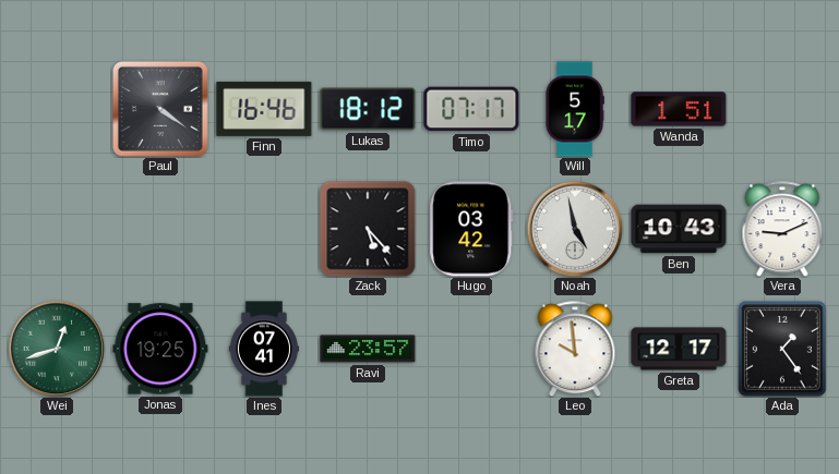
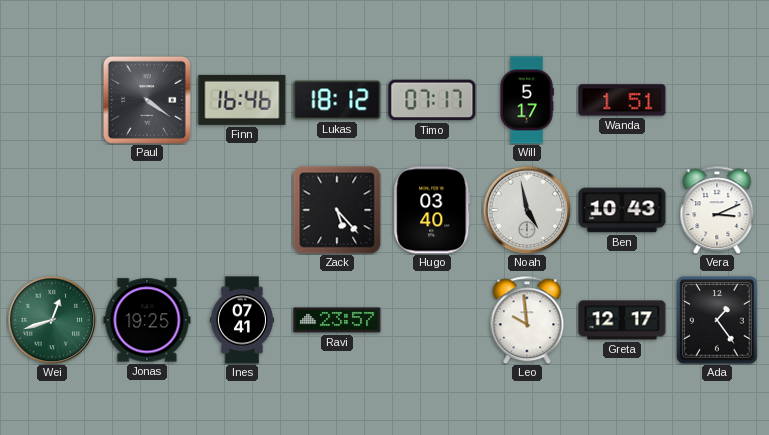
Hugo: 03:42 -> 03:40 (432, 210)
Vera: 9:11 -> 3:11 (717, 210)
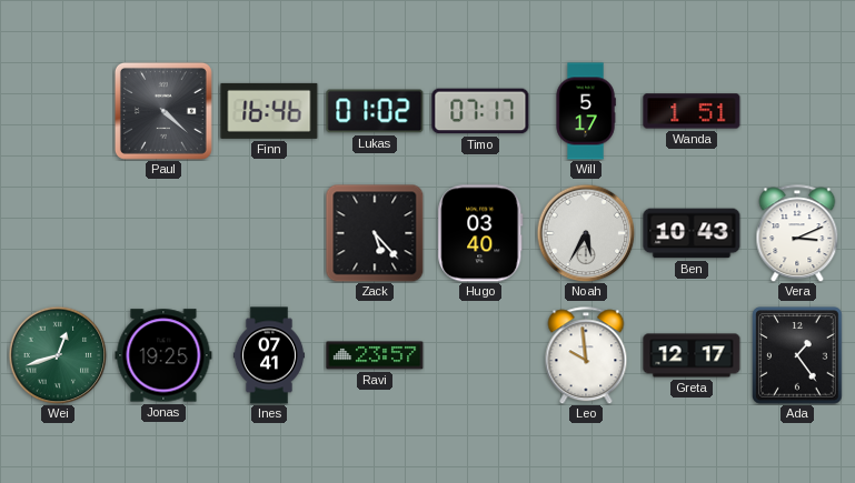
Paul: 4:21 -> 4:22 (163, 111)
Lukas: 18:12 -> 01:02 (375, 111)
Noah: 4:58 -> 5:35 (586, 233)
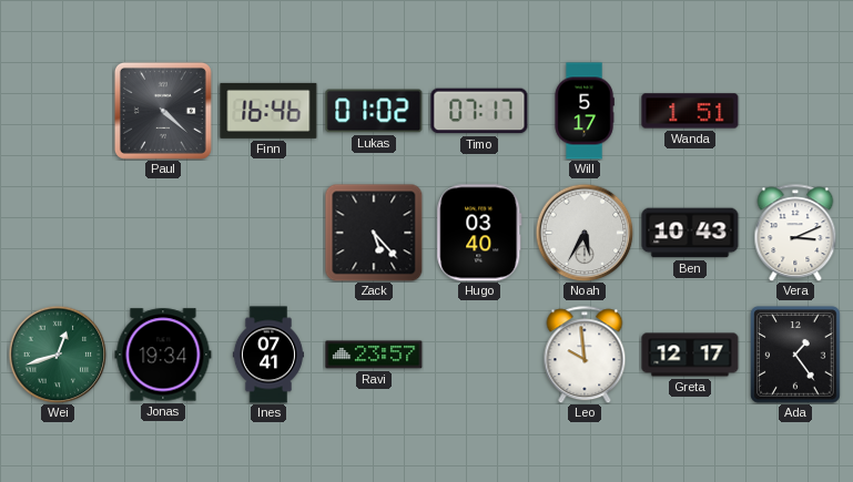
Jonas: 19:25 -> 19:34 (163, 355)
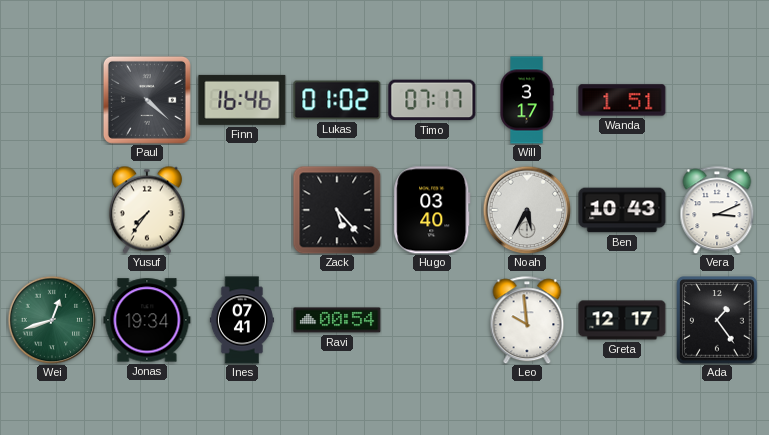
Will: 5:17 -> 3:17 (527, 100)
Yusuf: none -> 7:36 (147, 210)
Ravi: 23:57 -> 00:54 (337, 320)
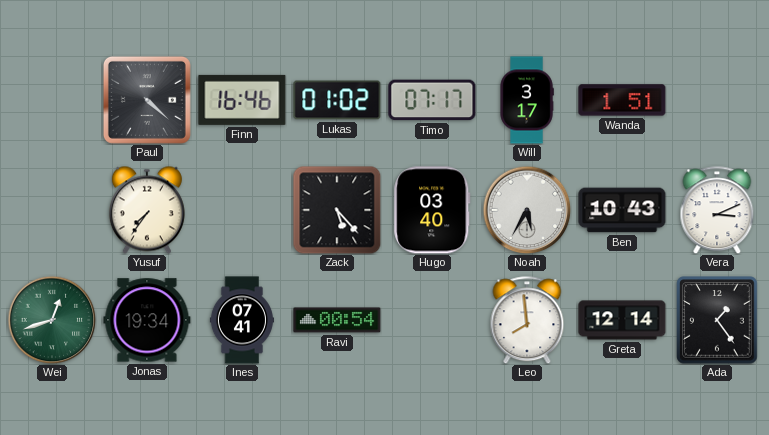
Leo: 9:59 -> 7:59 (527, 320)
Greta: 12:17 -> 12:14 (622, 320)
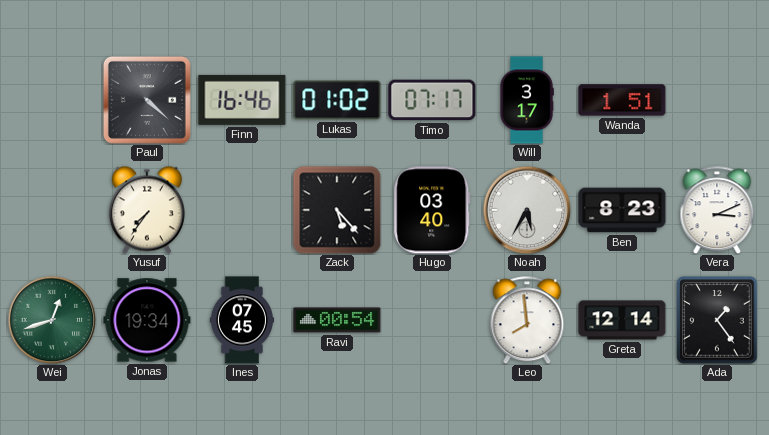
Ben: 10:43 -> 8:23 (622, 210)
Ines: 07:41 -> 07:45 (242, 320)
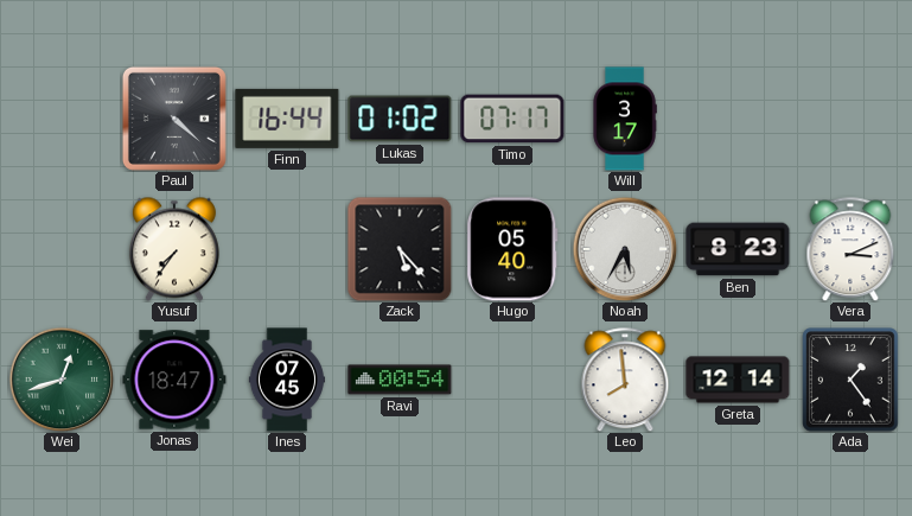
Finn: 16:46 -> 16:44 (287, 119)
Wanda: 1:51 -> none (622, 100)
Hugo: 03:40 -> 05:40 (512, 249)
Jonas: 19:34 -> 18:47 (174, 380)
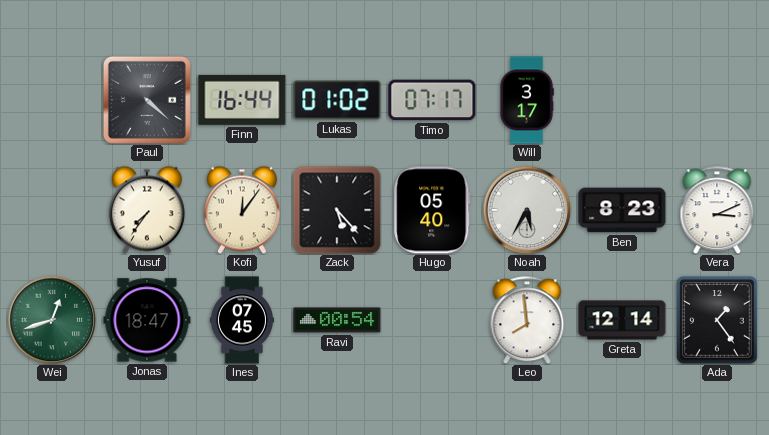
Kofi: none -> 12:06 (242, 210)
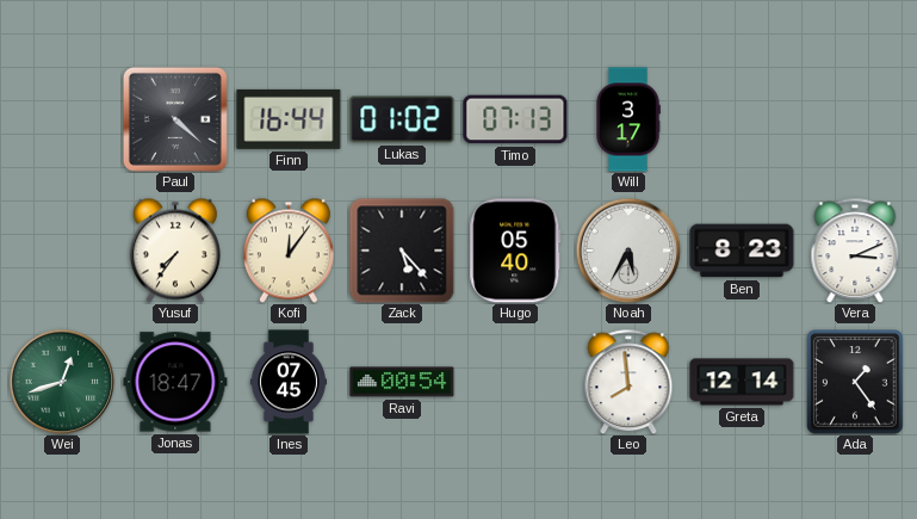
Timo: 07:17 -> 07:13 (515, 119)
